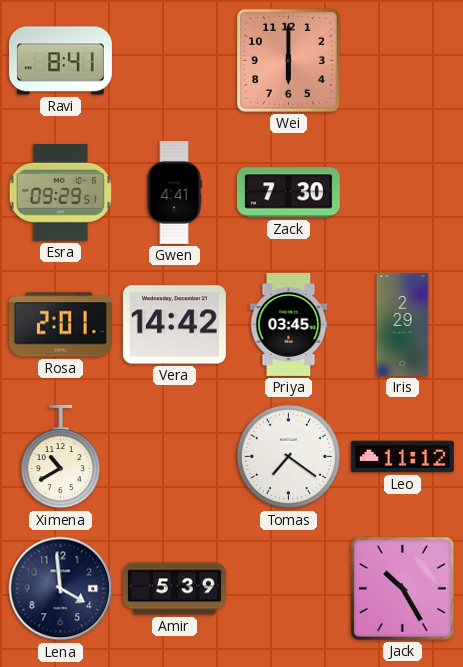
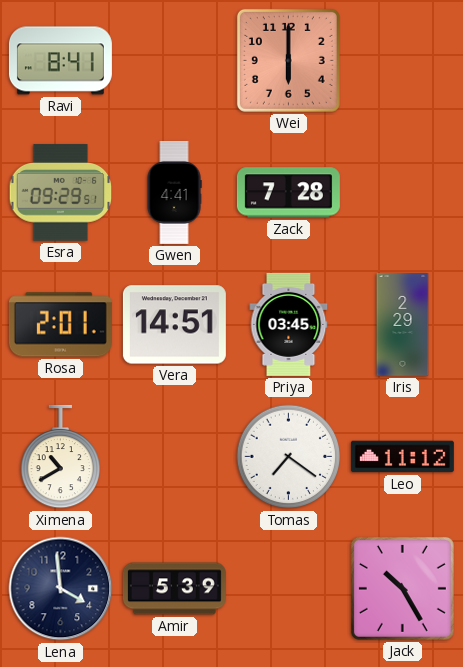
Zack: 7:30 -> 7:28 (288, 193)
Vera: 14:42 -> 14:51 (174, 325)
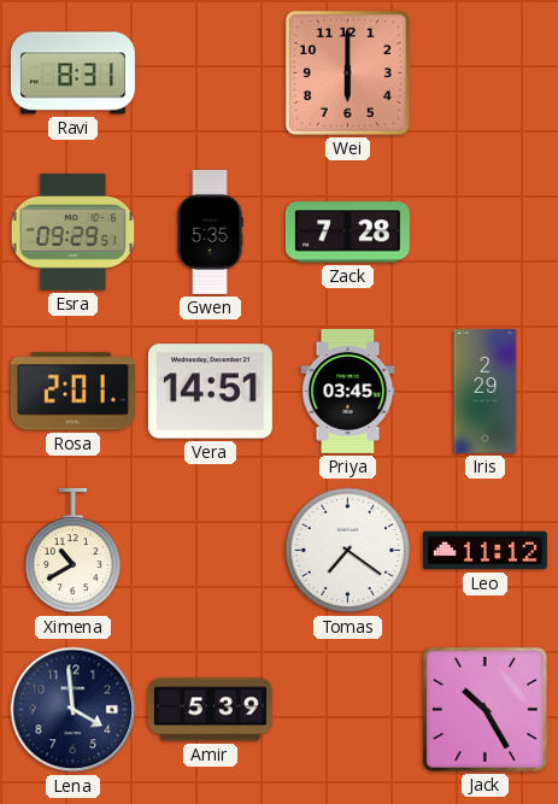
Ravi: 8:41 -> 8:31 (72, 74)
Gwen: 4:41 -> 5:35 (210, 231)
